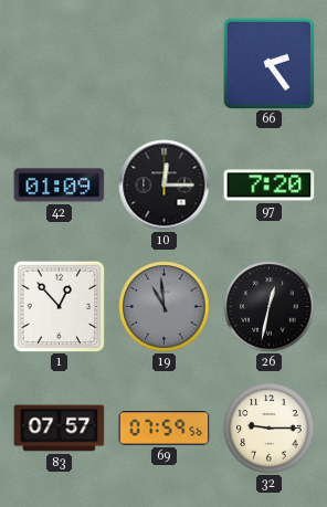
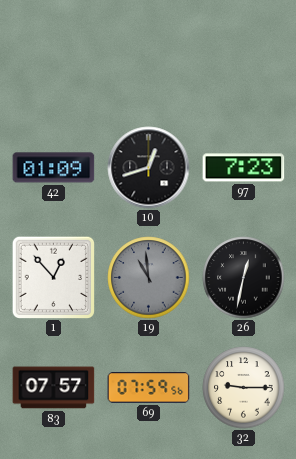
66: 2:24 -> none (268, 63)
10: 12:15 -> 12:42 (149, 168)
97: 7:20 -> 7:23 (244, 168)
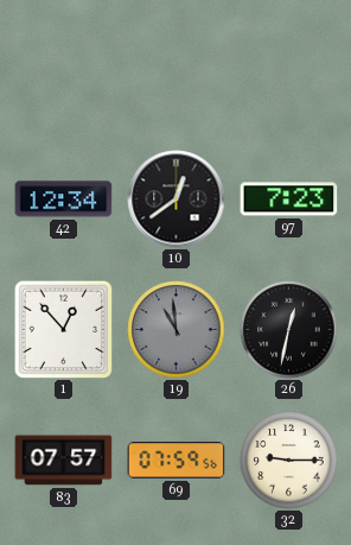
42: 01:09 -> 12:34 (64, 199)
10: 12:42 -> 12:39 (177, 199)
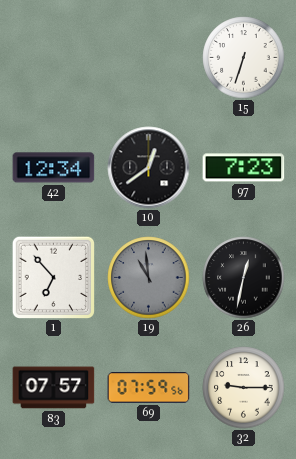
15: none -> 6:33 (244, 58)
1: 12:53 -> 6:53 (53, 277)
